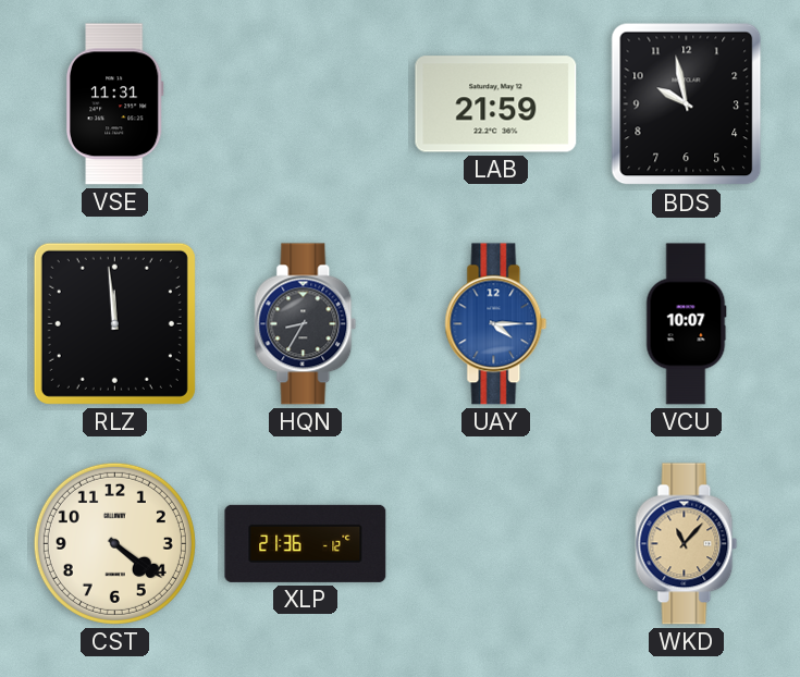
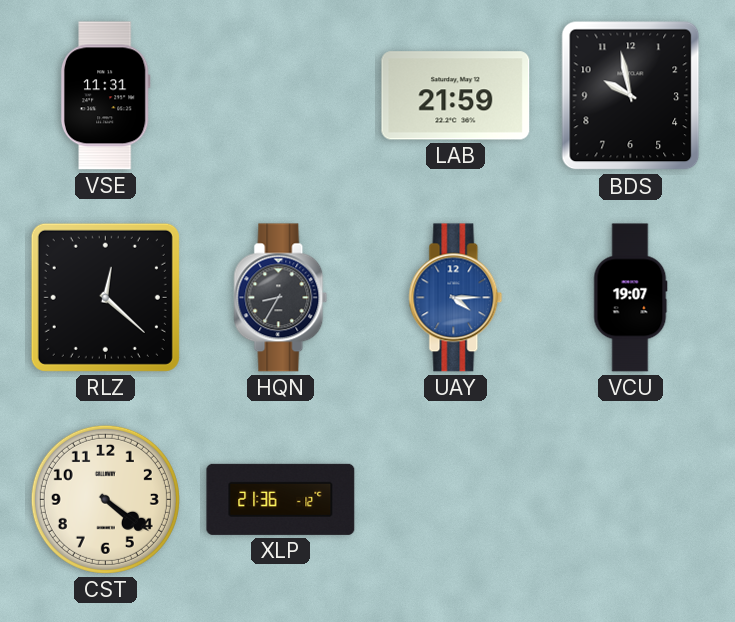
RLZ: 11:59 -> 12:22 (105, 297)
VCU: 10:07 -> 19:07 (631, 298)
WKD: 11:07 -> none (687, 544)
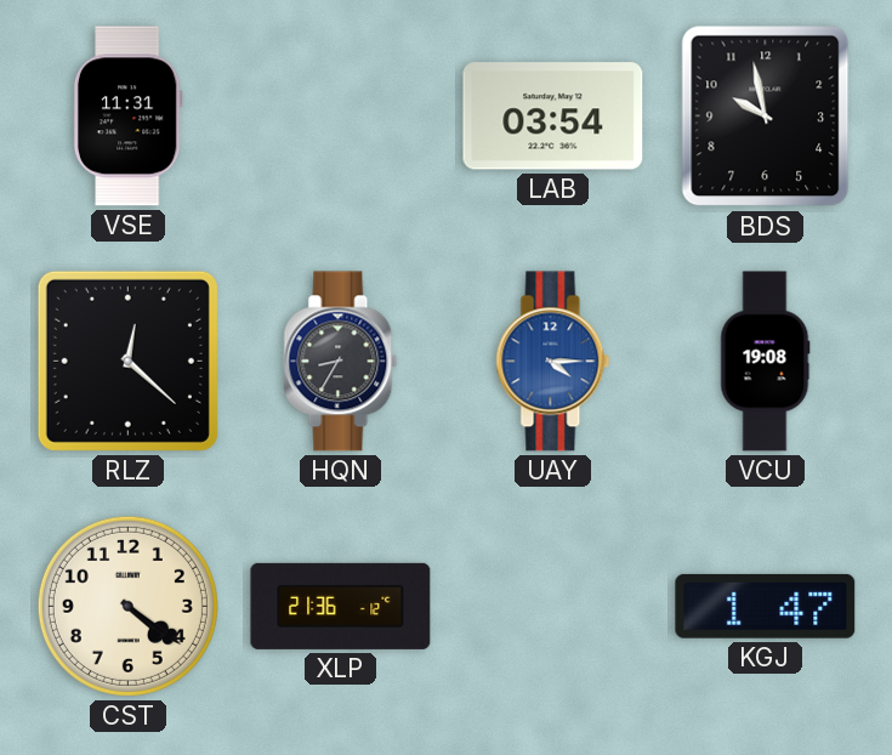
LAB: 21:59 -> 03:54 (553, 117)
VCU: 19:07 -> 19:08 (766, 362)
KGJ: none -> 1:47 (766, 606)
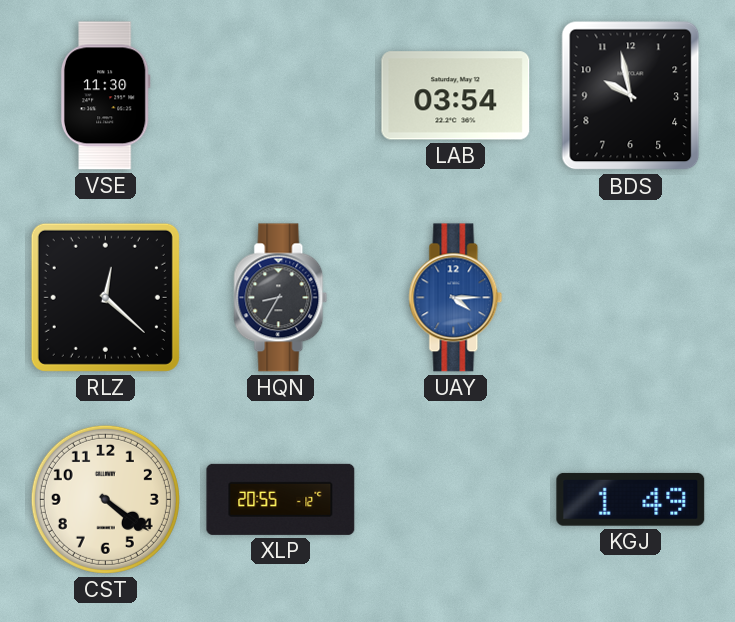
VSE: 11:31 -> 11:30 (105, 96)
VCU: 19:08 -> none (766, 362)
XLP: 21:36 -> 20:55 (281, 499)
KGJ: 1:47 -> 1:49 (631, 499)
